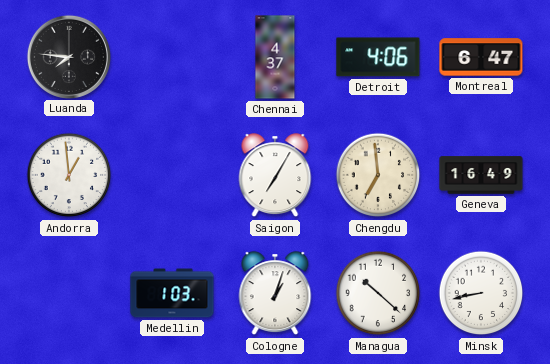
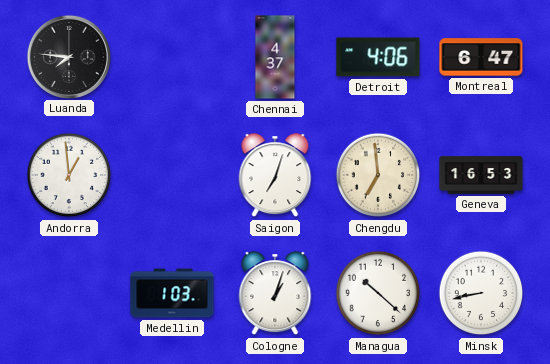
Saigon: 7:05 -> 7:03 (275, 176)
Geneva: 16:49 -> 16:53 (481, 175)
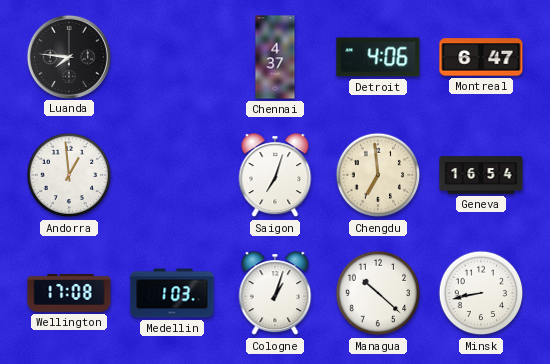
Geneva: 16:53 -> 16:54 (481, 175)
Wellington: none -> 17:08 (69, 293)
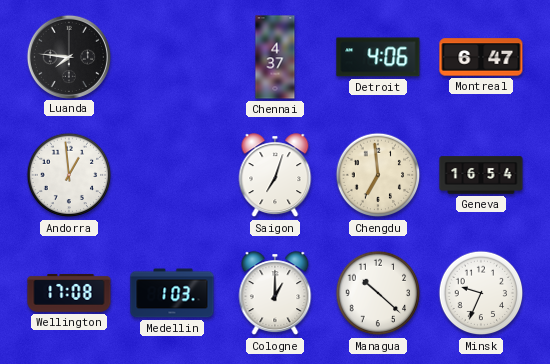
Cologne: 1:03 -> 1:00 (275, 294)
Minsk: 8:43 -> 9:34 (481, 293)
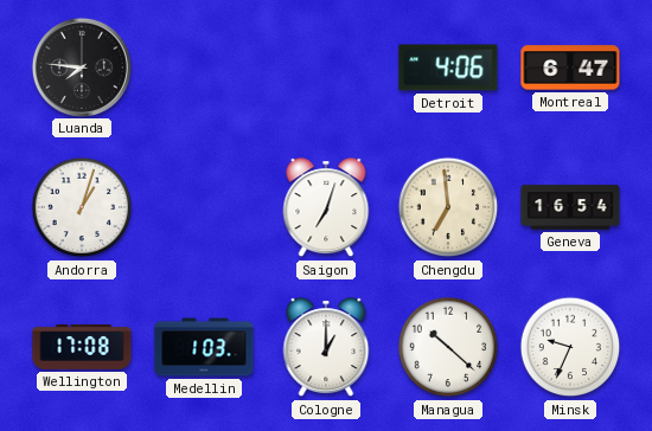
Chennai: 4:37 -> none (275, 57)
Andorra: 12:59 -> 1:03 (82, 207)
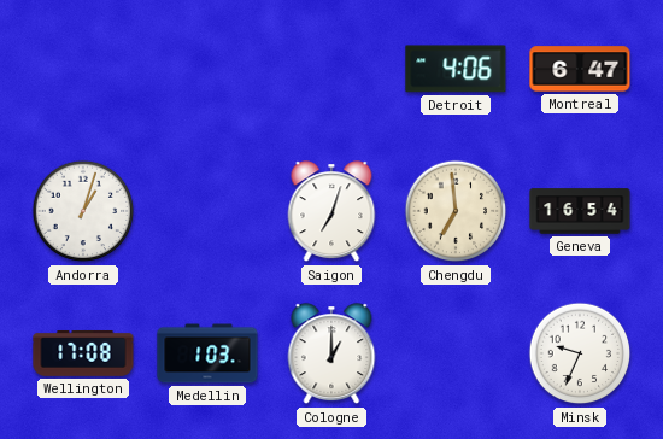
Luanda: 7:46 -> none (81, 66)
Managua: 10:22 -> none (448, 347)
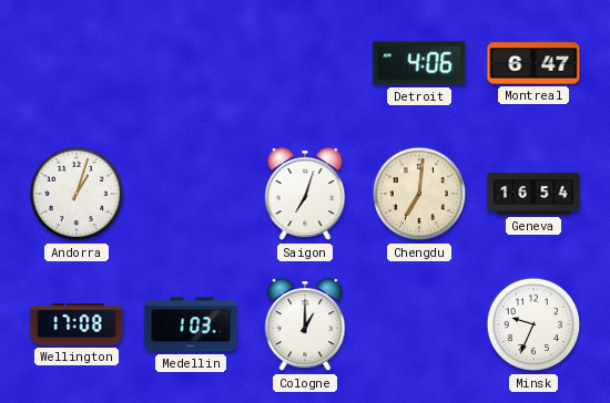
Chengdu: 6:59 -> 7:01 (419, 194)
